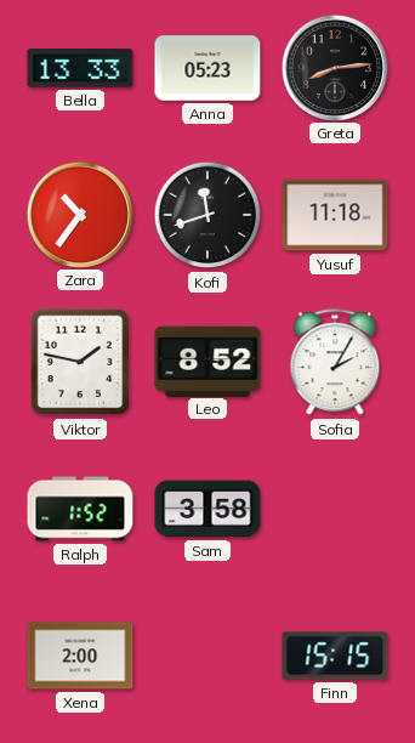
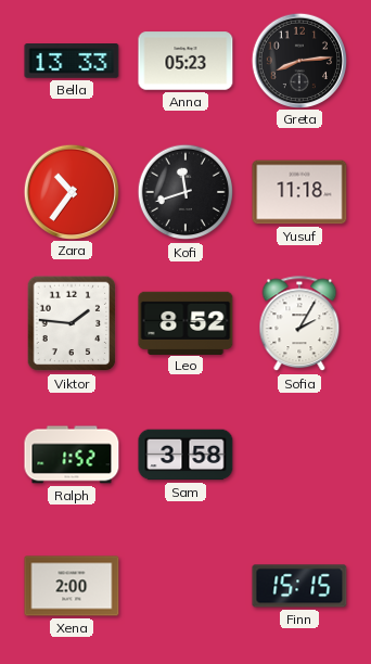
Viktor: 1:47 -> 1:46 (72, 323)
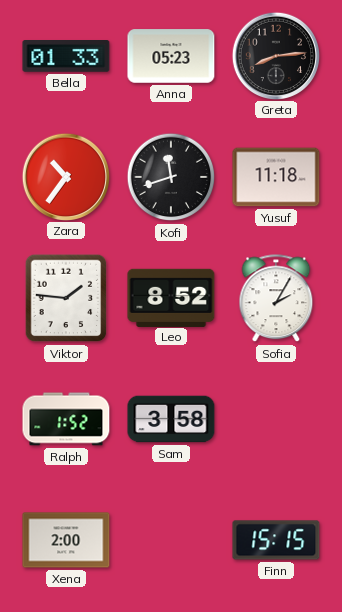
Bella: 13:33 -> 01:33 (66, 57)
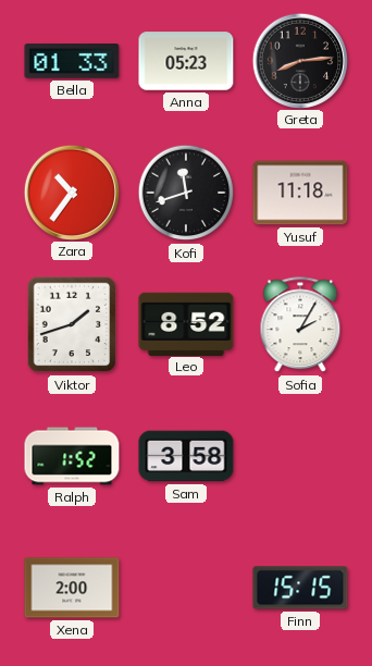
Viktor: 1:46 -> 1:42 (72, 324)
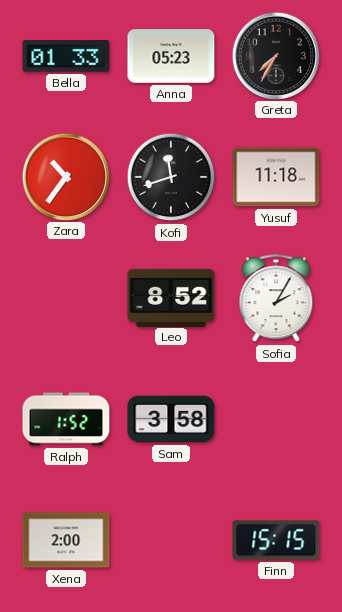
Greta: 8:14 -> 7:35 (275, 55)
Viktor: 1:42 -> none (72, 324)
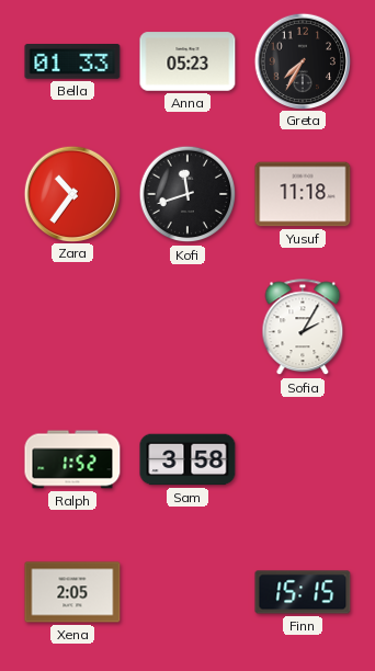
Leo: 8:52 -> none (171, 297)
Xena: 2:00 -> 2:05 (72, 592)
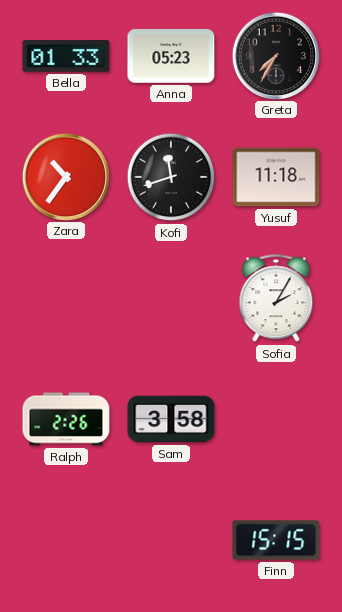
Ralph: 1:52 -> 2:26 (66, 419)
Xena: 2:05 -> none (72, 592)
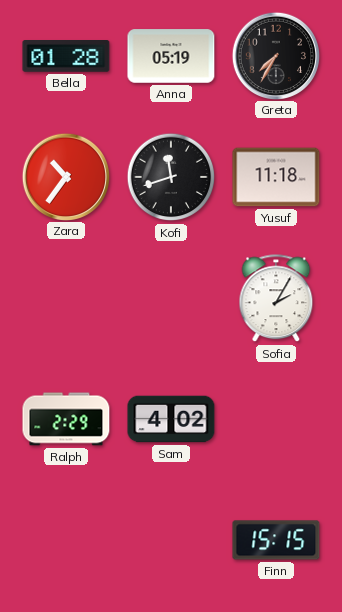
Bella: 01:33 -> 01:28 (66, 57)
Anna: 05:23 -> 05:19 (171, 56)
Ralph: 2:26 -> 2:29 (66, 419)
Sam: 3:58 -> 4:02 (171, 419)
